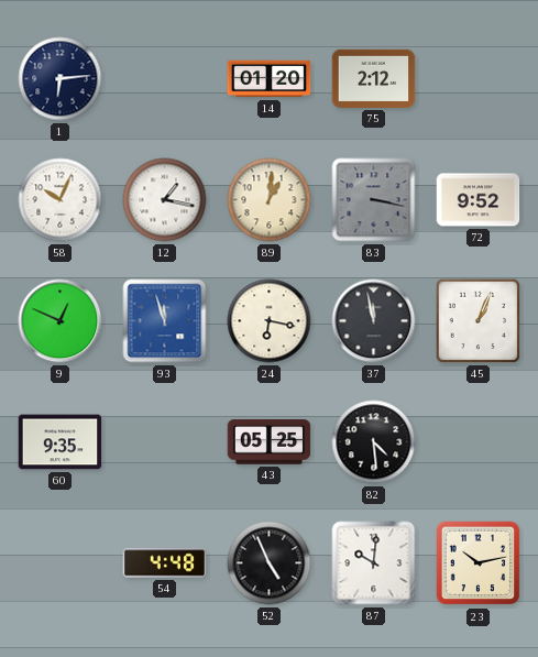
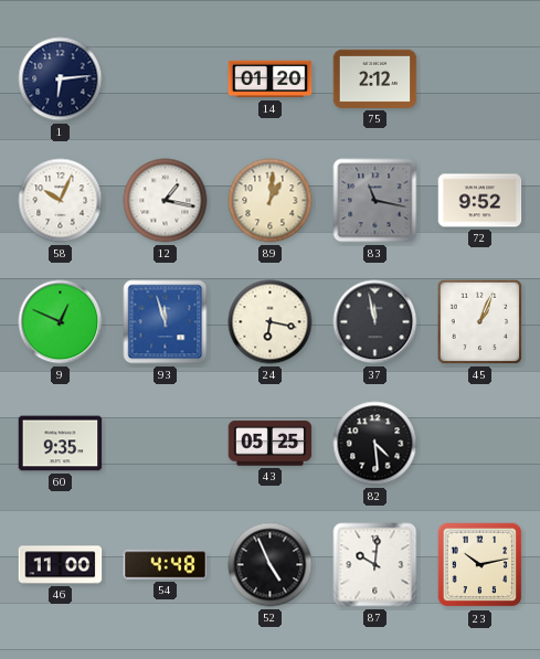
83: 3:17 -> 11:17 (375, 201)
46: none -> 11:00 (61, 565)
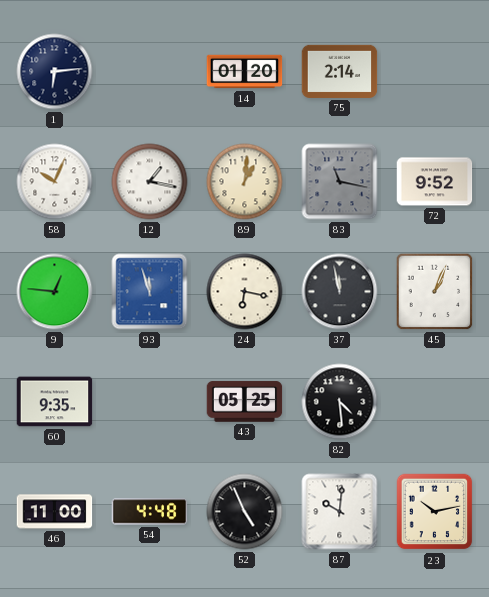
75: 2:12 -> 2:14 (340, 71)
9: 12:49 -> 12:46 (55, 292)
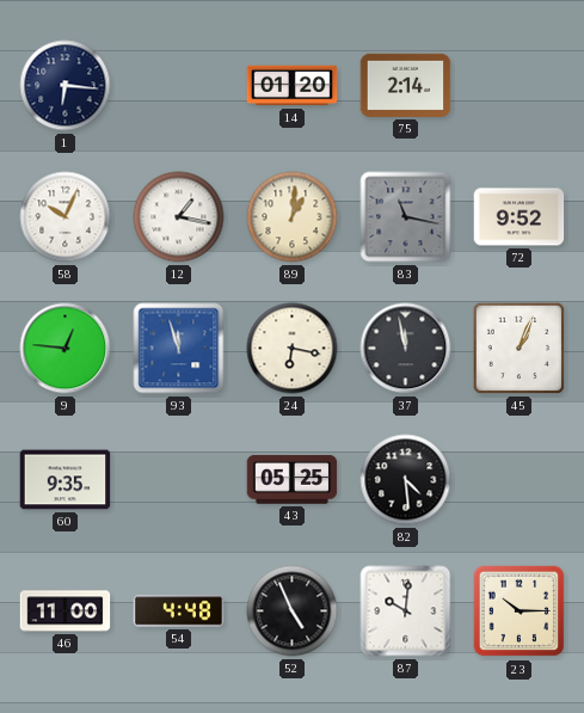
1: 6:14 -> 6:16 (66, 86)
23: 10:13 -> 10:15 (520, 611)
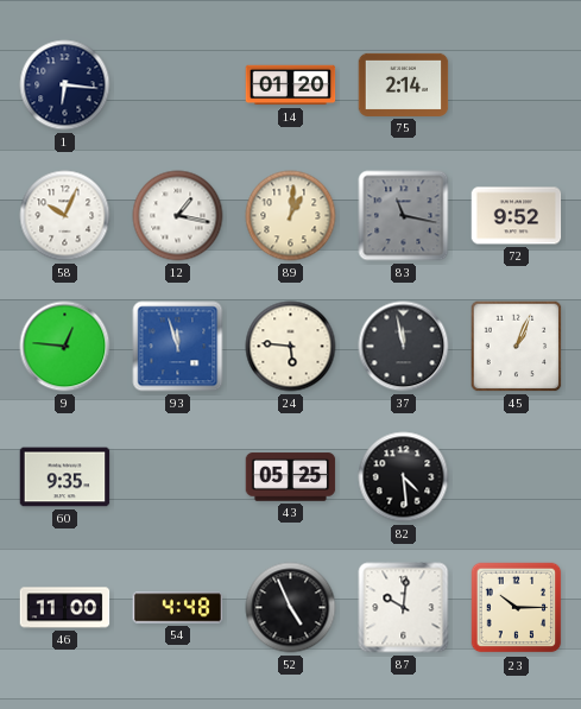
24: 6:17 -> 5:46 (291, 347)
